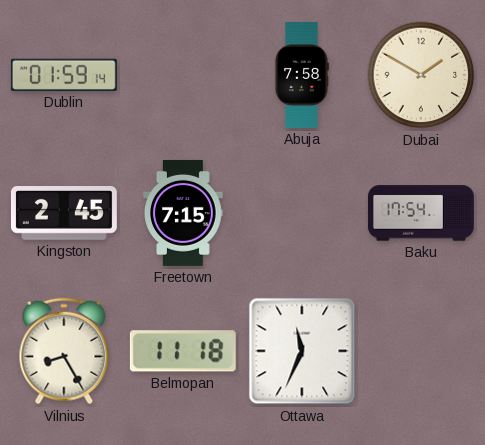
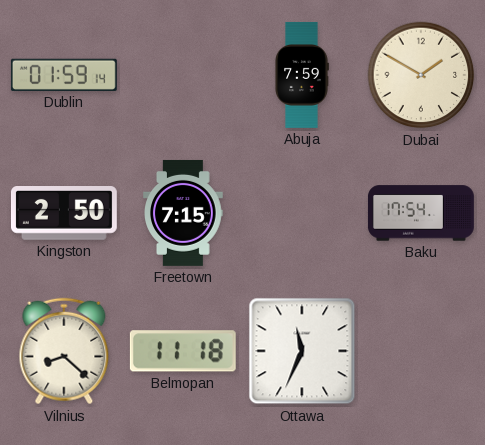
Abuja: 7:58 -> 7:59 (302, 75)
Kingston: 2:45 -> 2:50 (64, 214)
Vilnius: 8:25 -> 8:22 (64, 351)
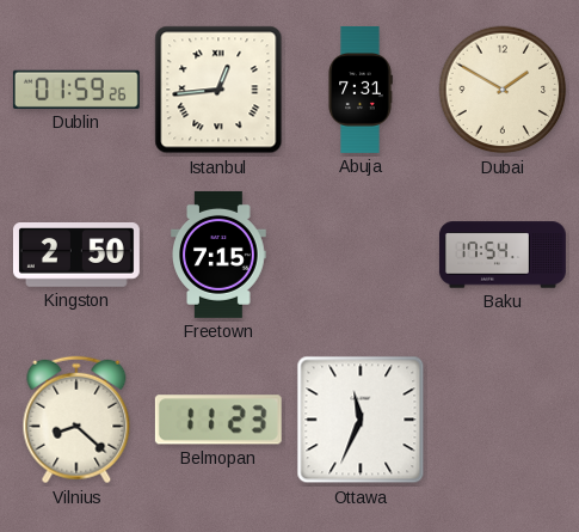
Dublin: 01:59:14 -> 01:59:26 (76, 90)
Istanbul: none -> 12:44 (218, 90)
Abuja: 7:59 -> 7:31 (361, 90)
Belmopan: 11:18 -> 11:23 (218, 420)
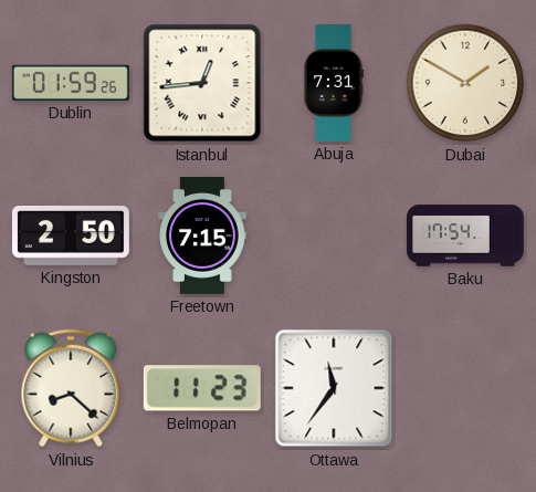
Ottawa: 11:34 -> 11:36 (334, 388)
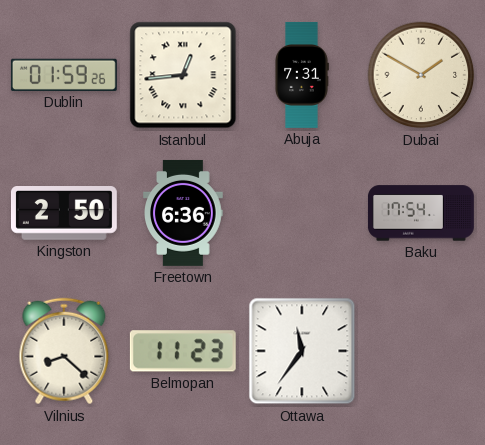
Freetown: 7:15 -> 6:36 (184, 213)
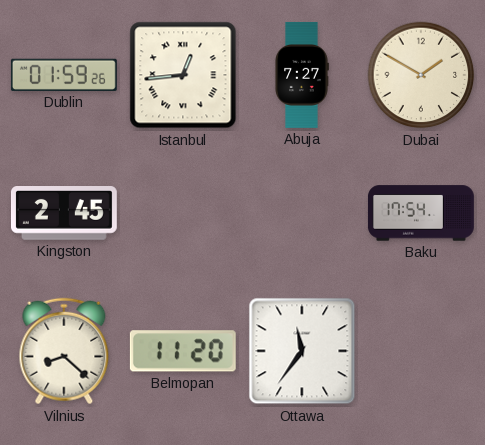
Abuja: 7:31 -> 7:27 (302, 75)
Kingston: 2:50 -> 2:45 (64, 214)
Freetown: 6:36 -> none (184, 213)
Belmopan: 11:23 -> 11:20 (183, 351)
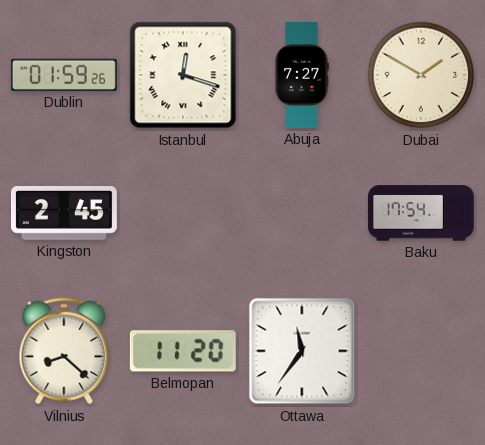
Istanbul: 12:44 -> 12:18 (183, 75)
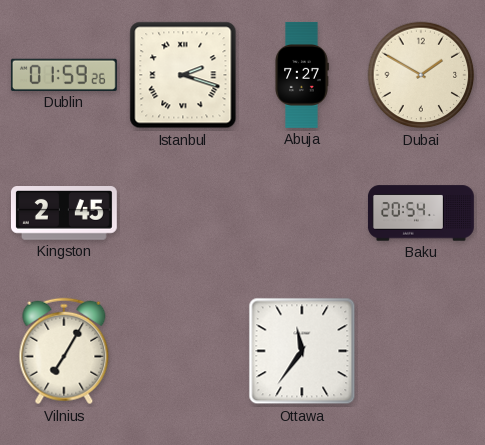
Istanbul: 12:18 -> 2:18 (183, 75)
Baku: 17:54 -> 20:54 (421, 213)
Vilnius: 8:22 -> 7:05 (64, 351)
Belmopan: 11:20 -> none (183, 351)
